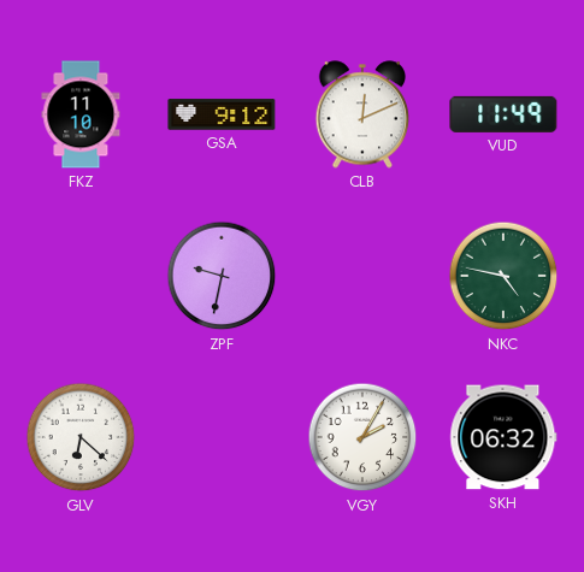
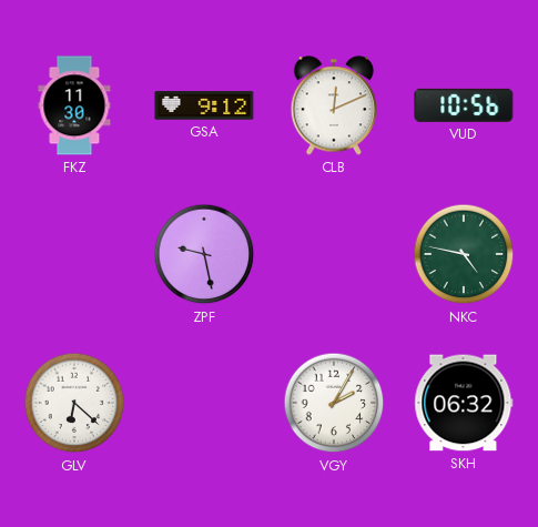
FKZ: 11:10 -> 11:30 (74, 105)
VUD: 11:49 -> 10:56 (464, 105)
ZPF: 9:32 -> 9:28 (204, 254)
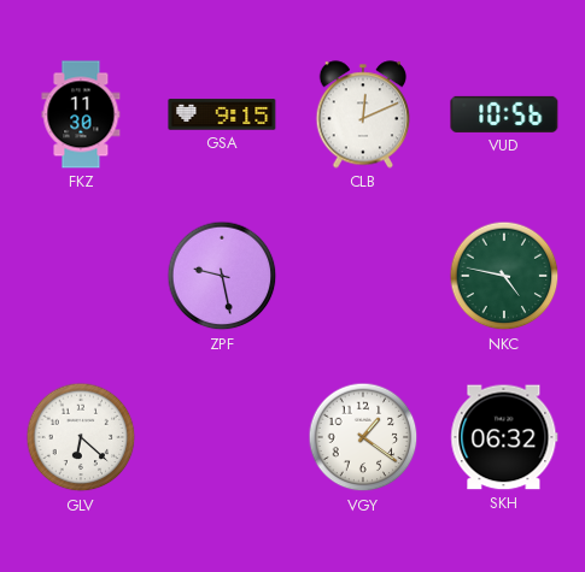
GSA: 9:12 -> 9:15 (222, 114)
VGY: 2:05 -> 1:21 (363, 437)
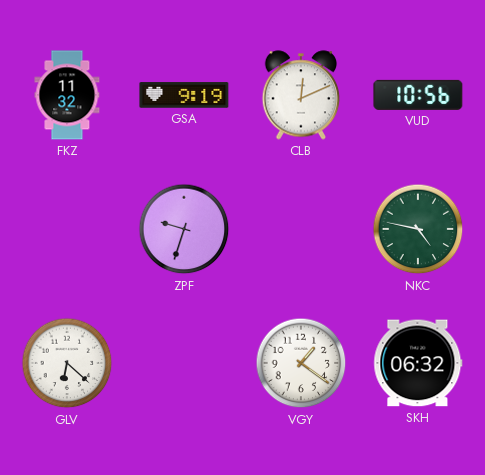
FKZ: 11:30 -> 11:32 (67, 95)
GSA: 9:15 -> 9:19 (184, 95)
ZPF: 9:28 -> 9:33 (184, 229)
